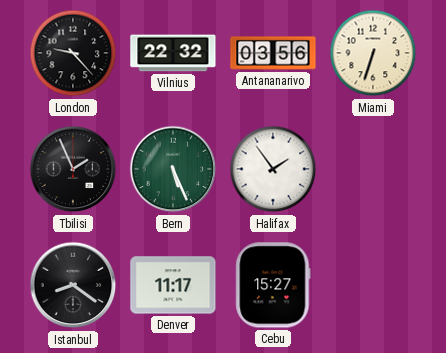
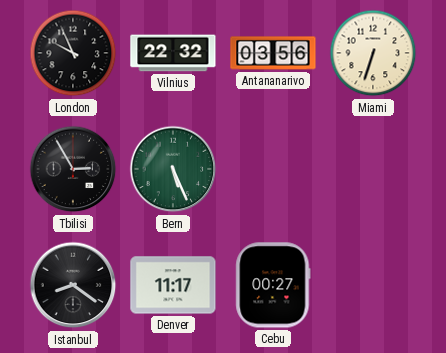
London: 9:23 -> 9:56 (73, 53)
Tbilisi: 1:56 -> 2:55 (73, 169)
Halifax: 1:54 -> none (273, 169)
Cebu: 15:27 -> 00:27 (273, 285)
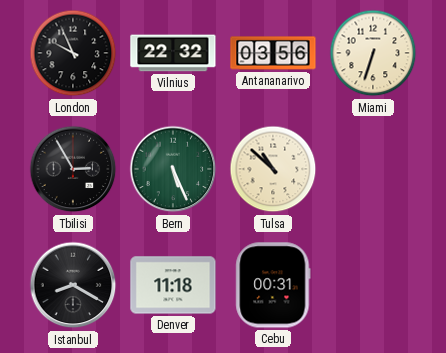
Tulsa: none -> 10:52 (273, 169)
Istanbul: 8:21 -> 8:20 (73, 285)
Denver: 11:17 -> 11:18 (173, 285)
Cebu: 00:27 -> 00:31 (273, 285)
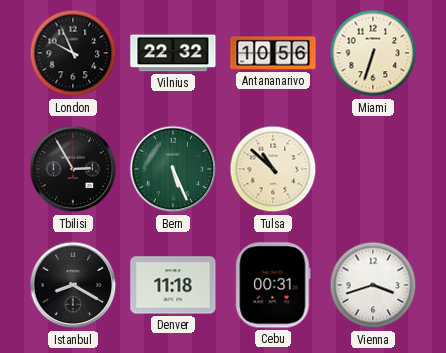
Antananarivo: 03:56 -> 10:56 (273, 53)
Vienna: none -> 3:42 (373, 285)
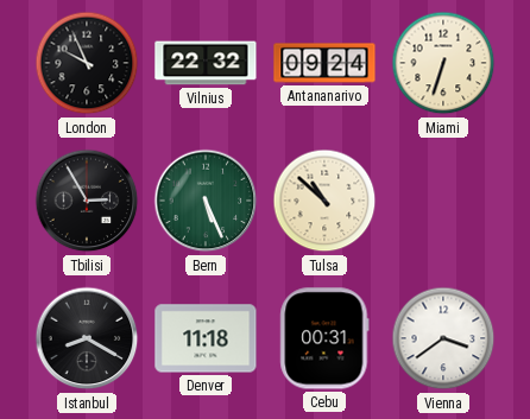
Antananarivo: 10:56 -> 09:24 (324, 63)
Vienna: 3:42 -> 3:39 (443, 338)
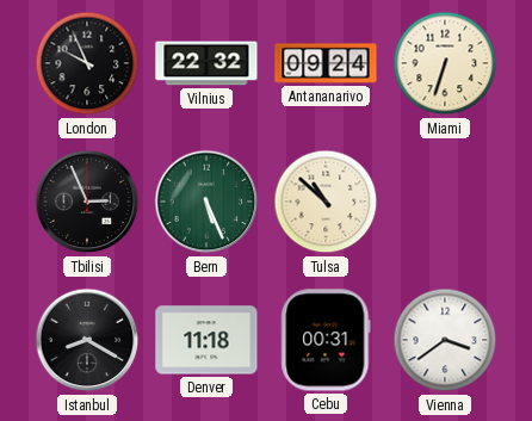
Tbilisi: 2:55 -> 2:56 (87, 202)
